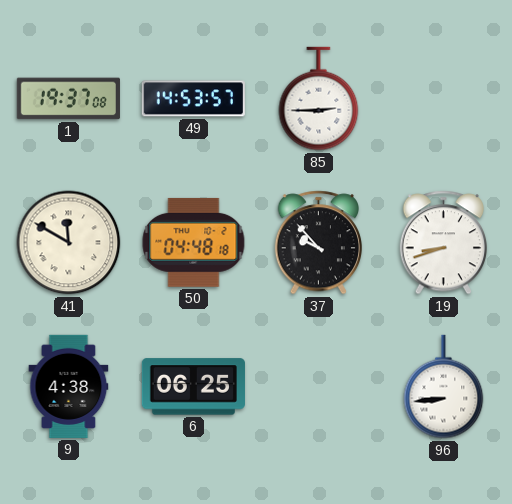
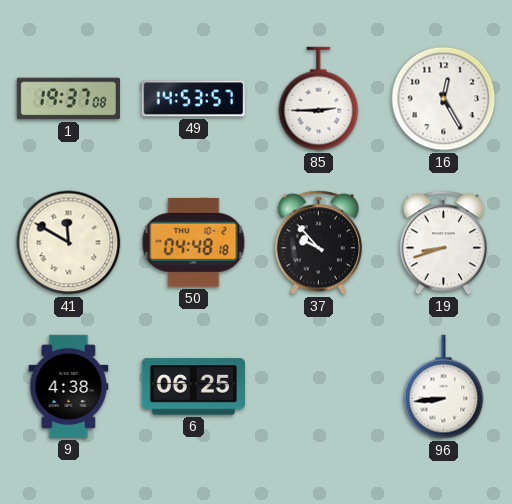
16: none -> 12:25 (444, 99)
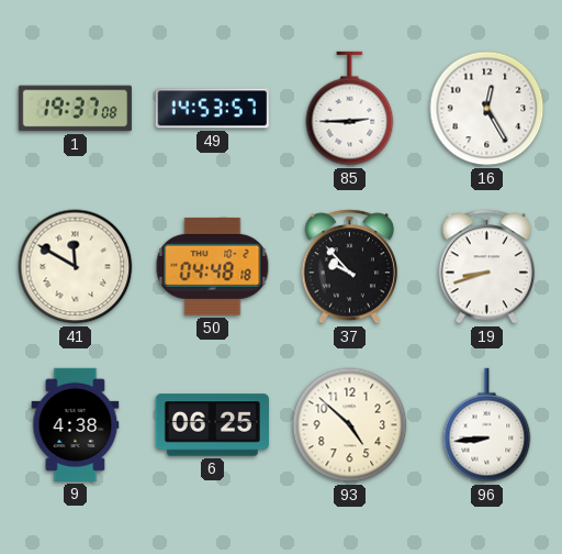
93: none -> 4:52 (350, 425)
